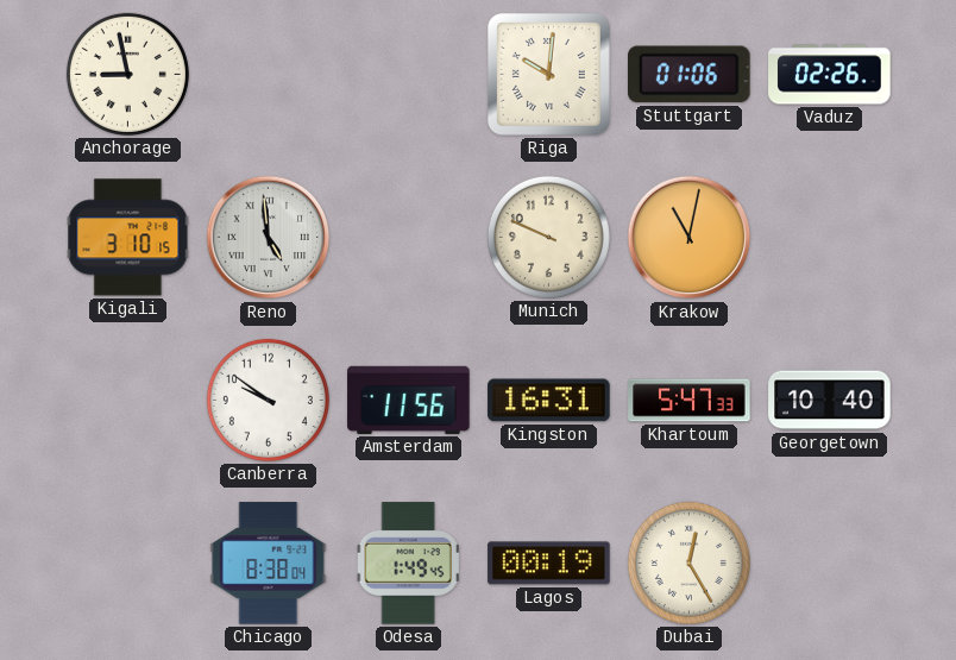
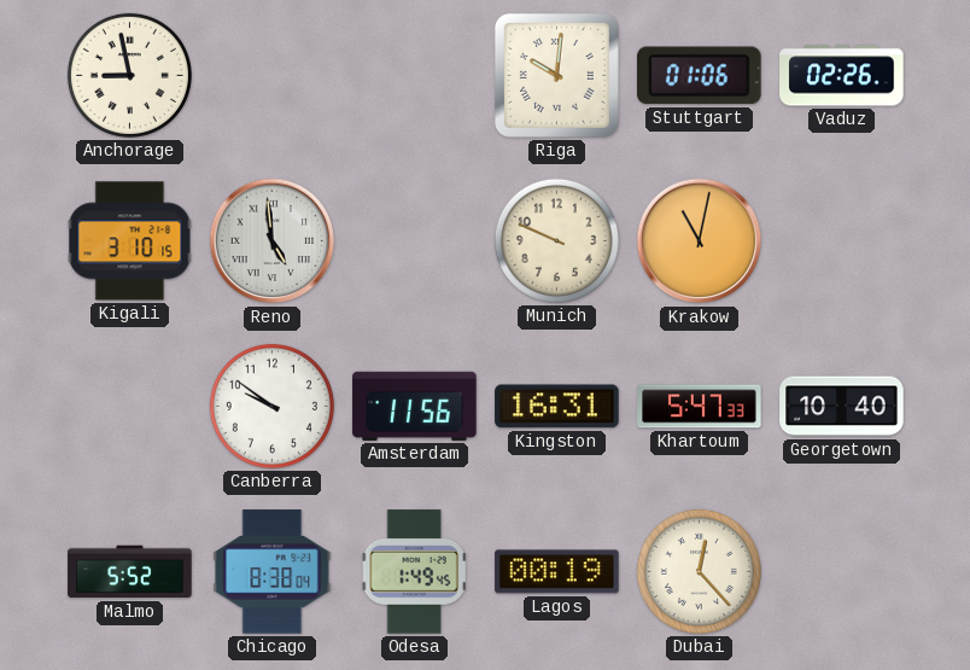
Malmo: none -> 5:52 (130, 572)
Dubai: 12:25 -> 12:23 (699, 571)
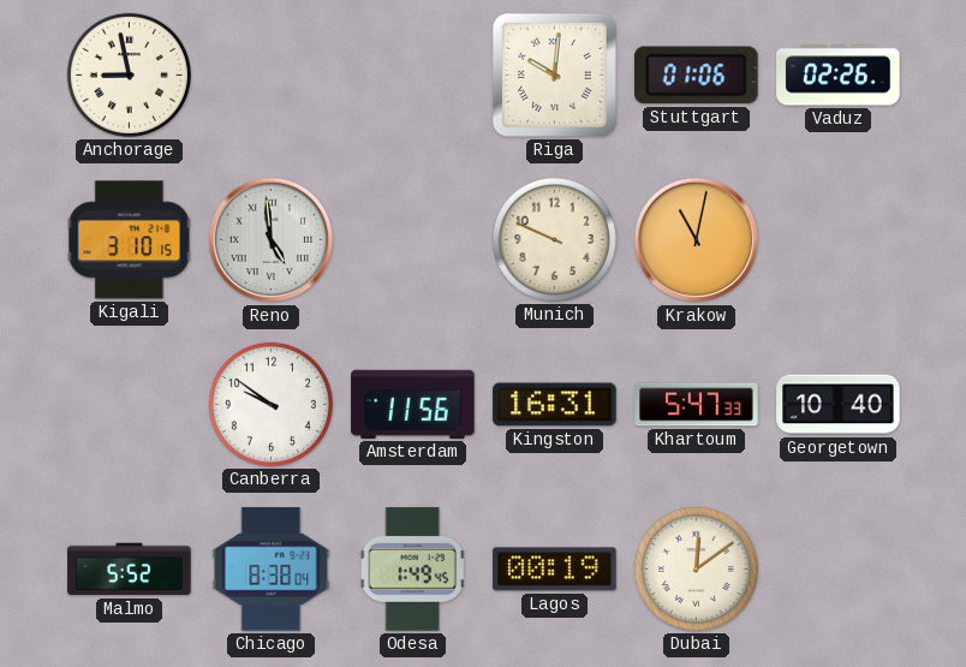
Dubai: 12:23 -> 12:09 (696, 568)
